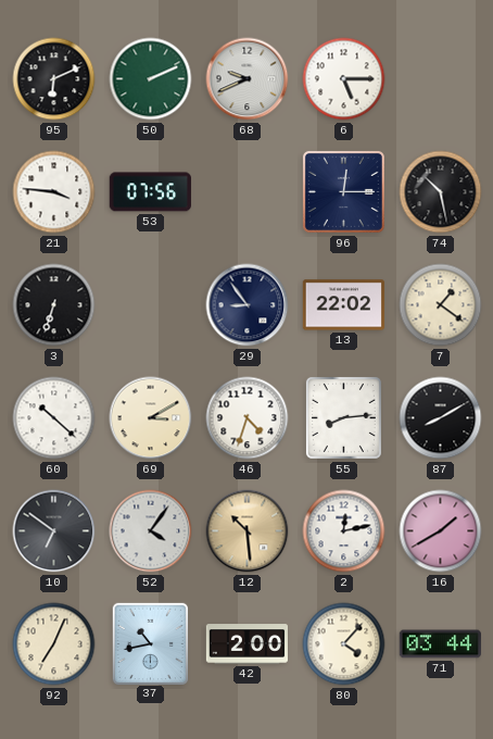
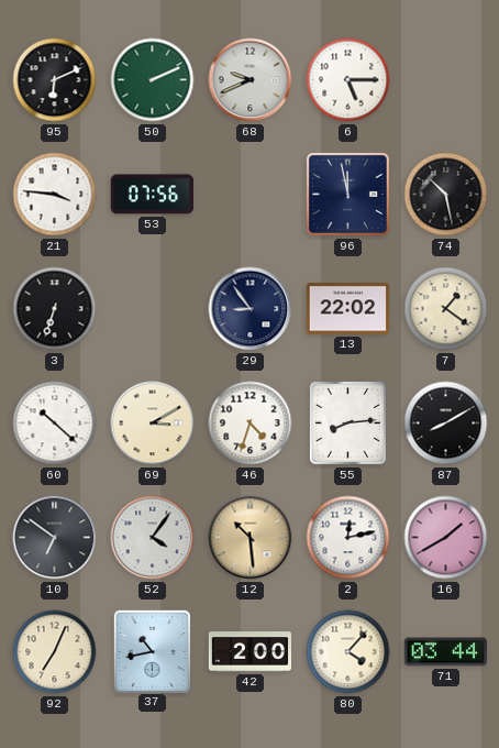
96: 12:15 -> 11:58 (347, 194)
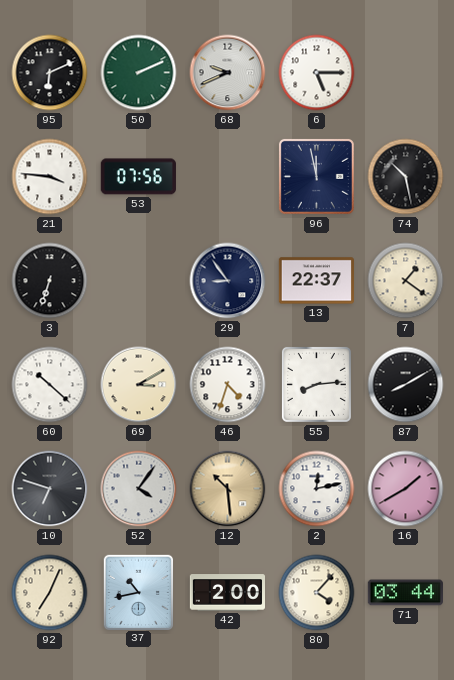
13: 22:02 -> 22:37 (316, 281)
10: 6:51 -> 6:48 (50, 489)
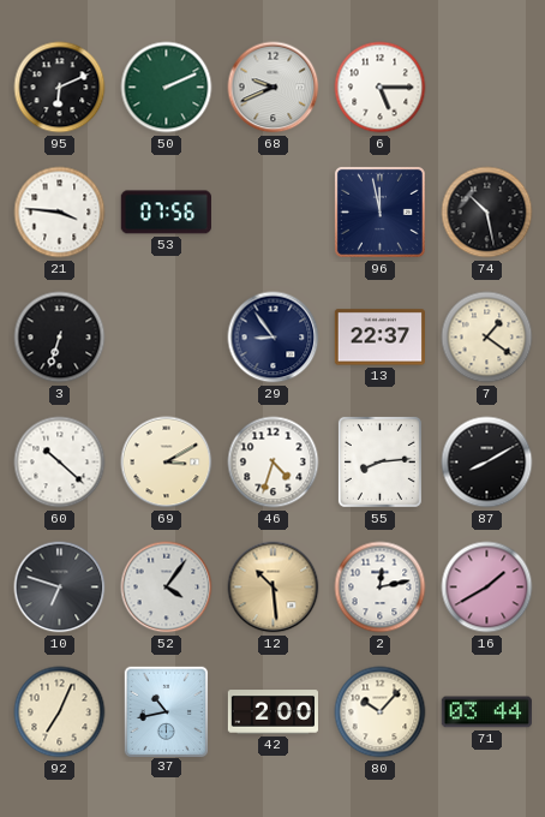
80: 4:07 -> 10:07 (381, 712)
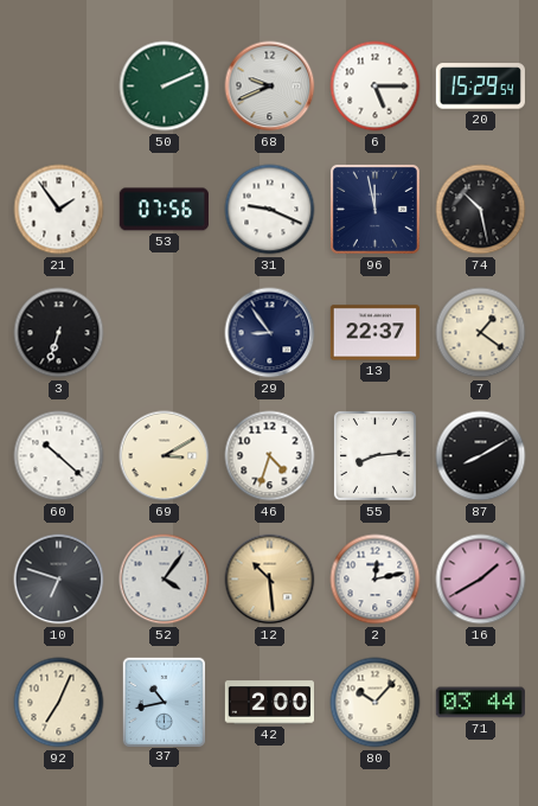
95: 6:11 -> none (60, 88)
20: none -> 15:29 (480, 87)
21: 3:46 -> 1:54 (59, 210)
31: none -> 9:19 (270, 210)
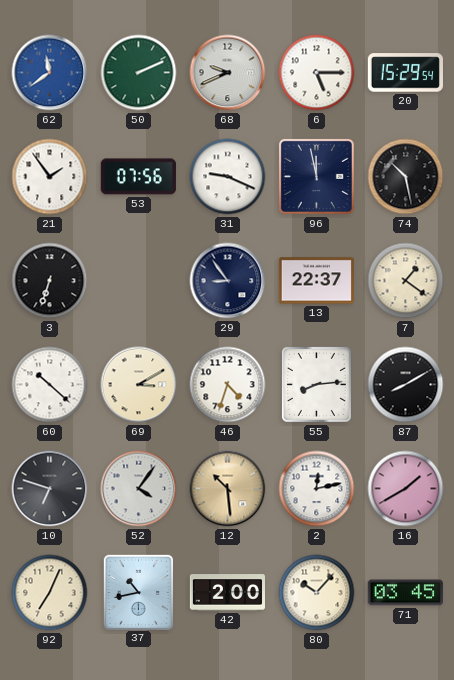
62: none -> 11:39 (50, 73)
71: 03:44 -> 03:45 (405, 593)
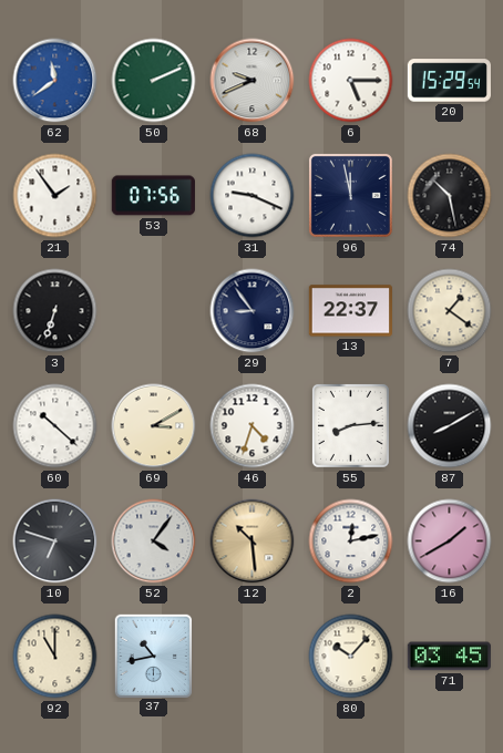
92: 7:04 -> 11:00 (55, 657)
42: 2:00 -> none (227, 593)
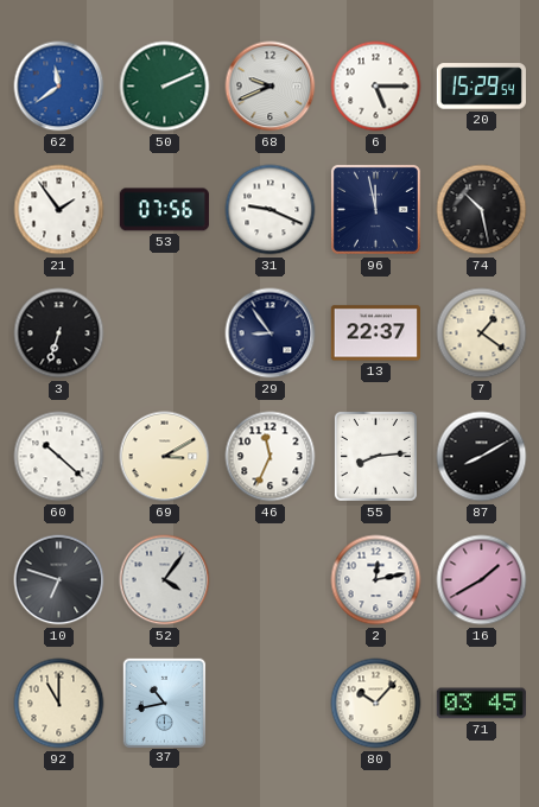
46: 4:33 -> 11:34 (271, 457)
12: 10:29 -> none (253, 541)
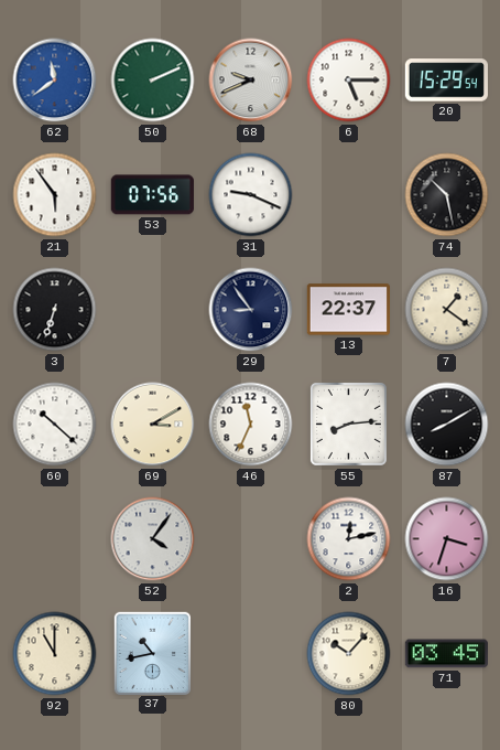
21: 1:54 -> 5:54 (55, 195)
96: 11:58 -> none (375, 209)
10: 6:48 -> none (59, 580)
16: 1:40 -> 3:33 (447, 539)
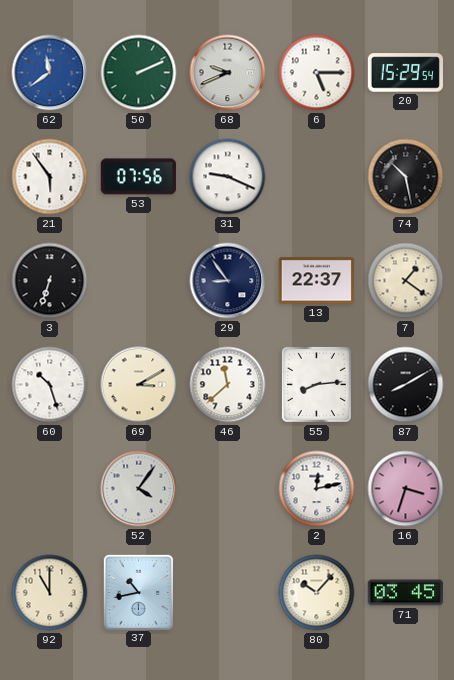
60: 10:22 -> 10:27 (50, 385)
46: 11:34 -> 11:38 (228, 385)
